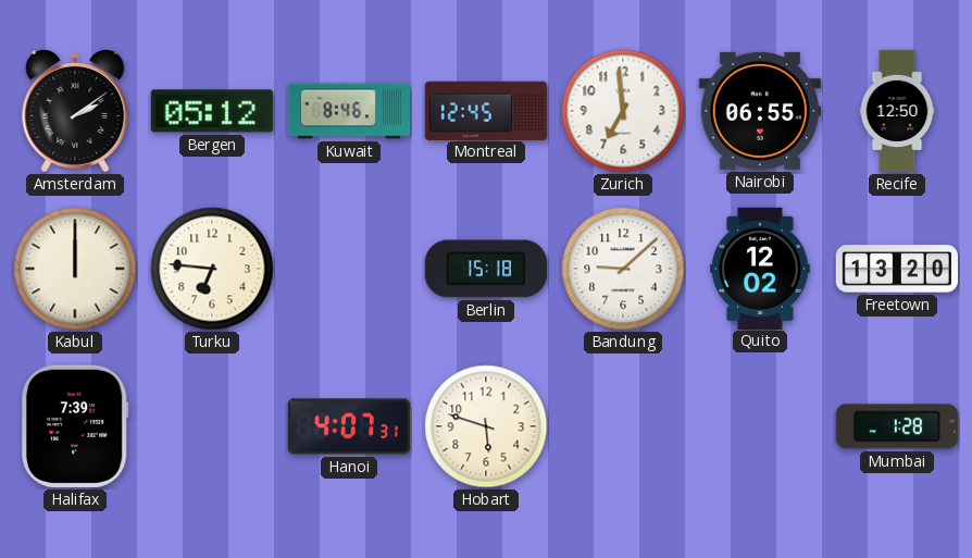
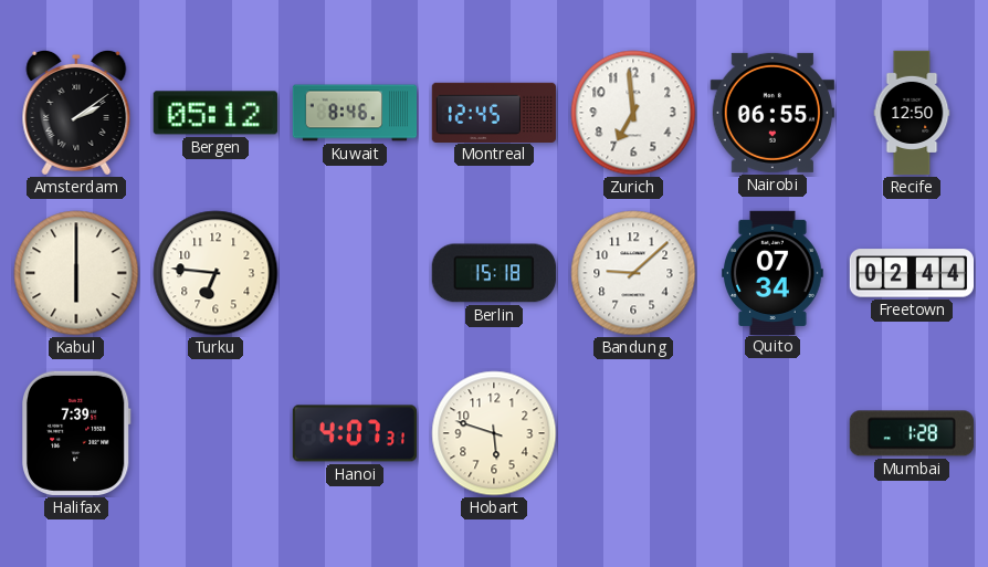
Kabul: 12:00 -> 6:00 (76, 273)
Quito: 12:02 -> 07:34 (774, 272)
Freetown: 13:20 -> 02:44 (911, 273)
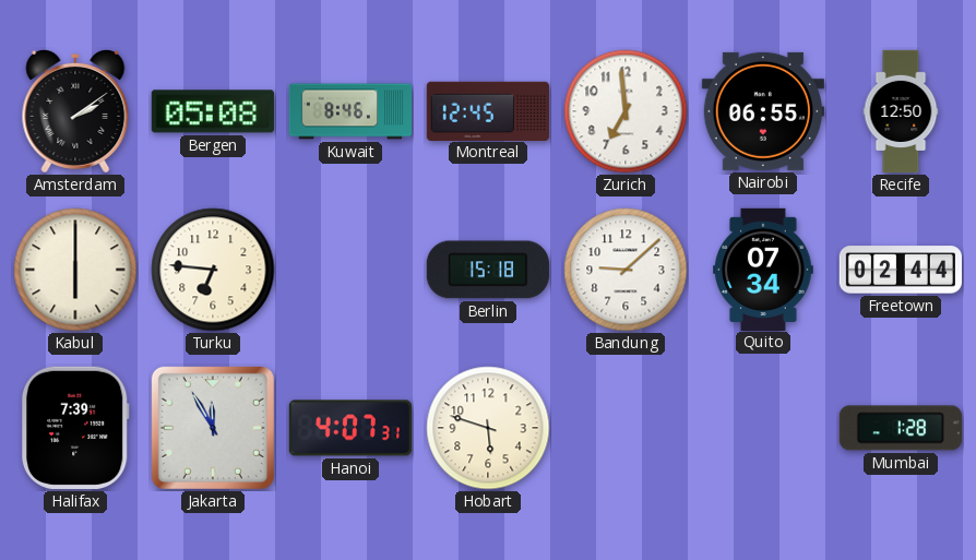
Bergen: 05:12 -> 05:08 (213, 111)
Jakarta: none -> 11:55 (213, 428)
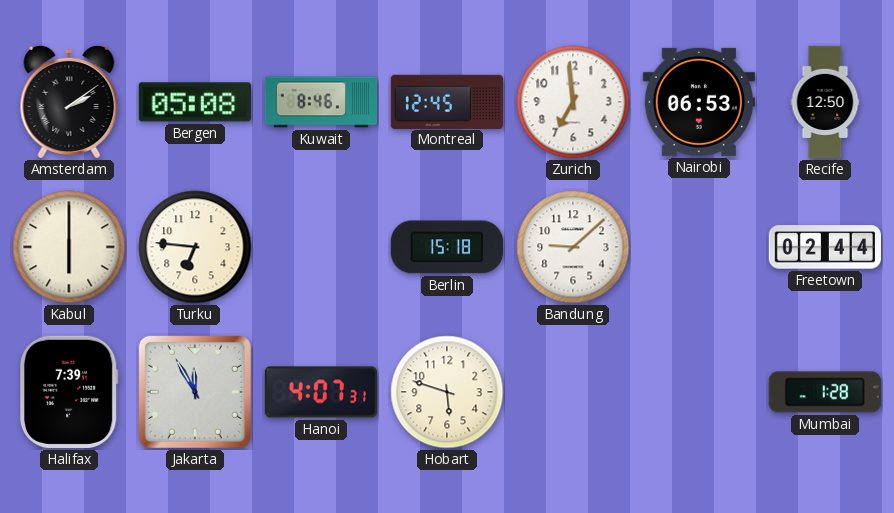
Nairobi: 06:55 -> 06:53 (699, 102)
Quito: 07:34 -> none (764, 269)
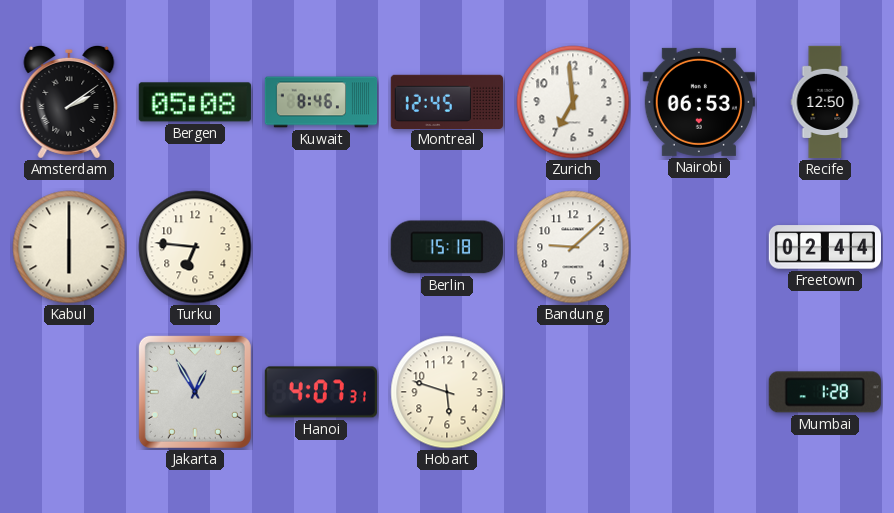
Halifax: 7:39 -> none (69, 392)
Jakarta: 11:55 -> 12:55 (195, 392)
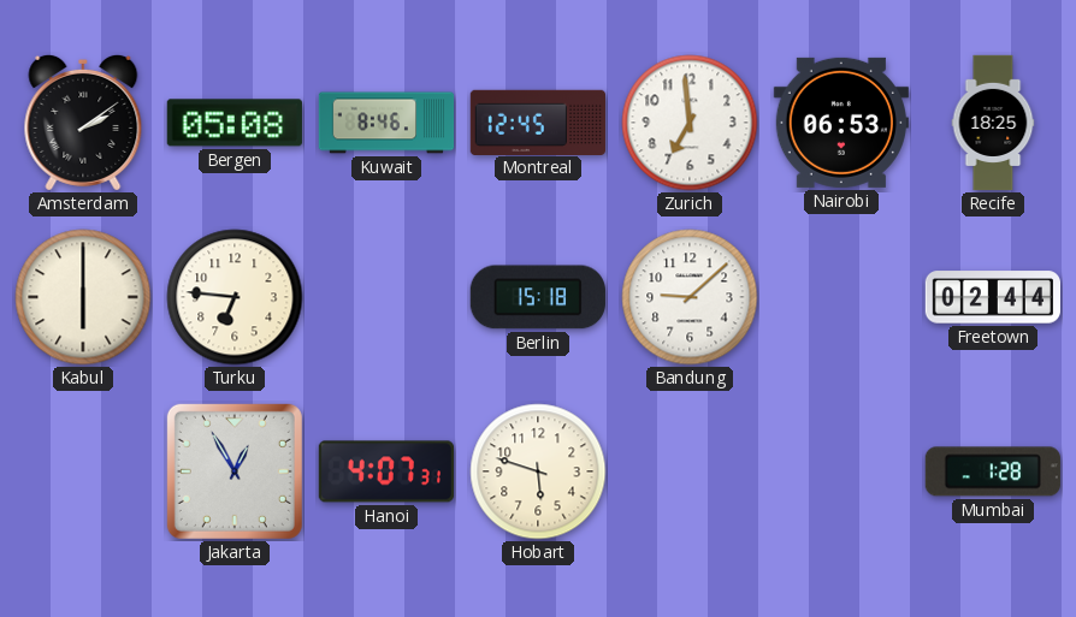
Recife: 12:50 -> 18:25 (993, 123)
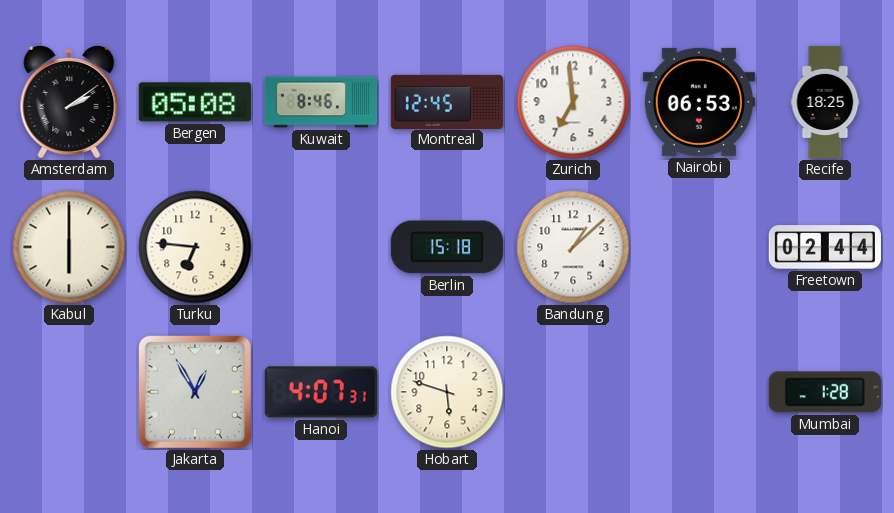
Bandung: 9:08 -> 1:08 (573, 247)
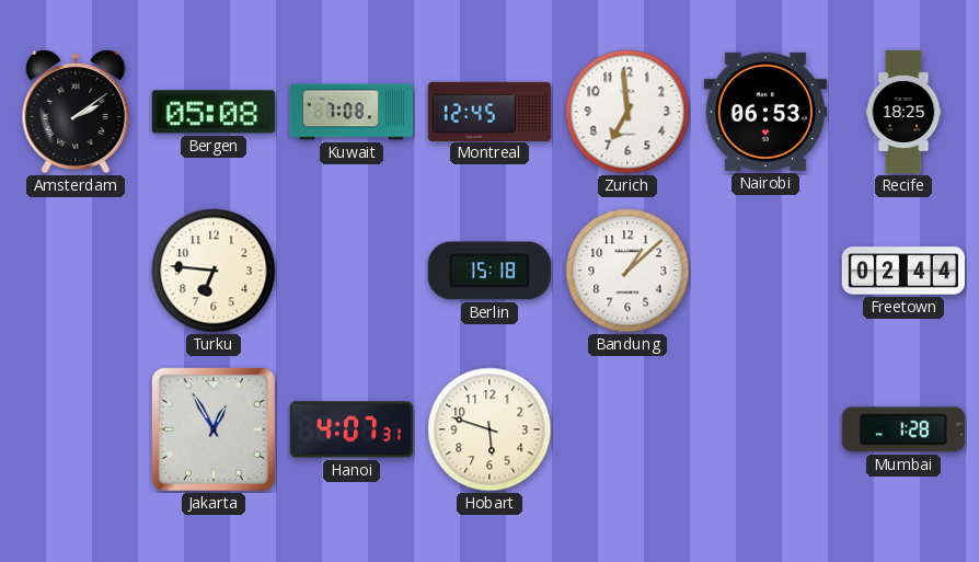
Kuwait: 8:46 -> 7:08 (352, 112)
Kabul: 6:00 -> none (69, 247)
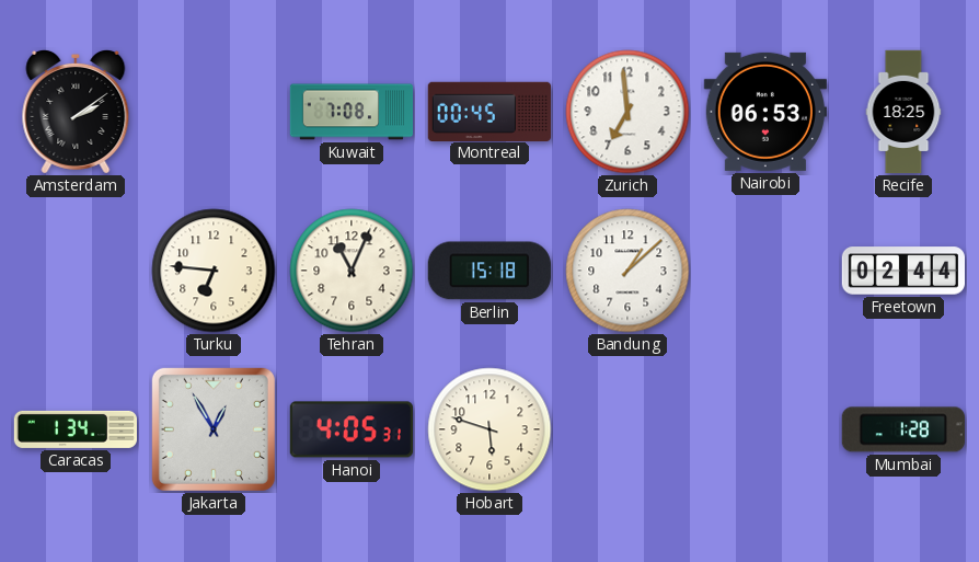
Bergen: 05:08 -> none (214, 112)
Montreal: 12:45 -> 00:45 (488, 111)
Tehran: none -> 11:04 (352, 271)
Caracas: none -> 1:34 (74, 429)
Hanoi: 4:07 -> 4:05 (350, 429)
